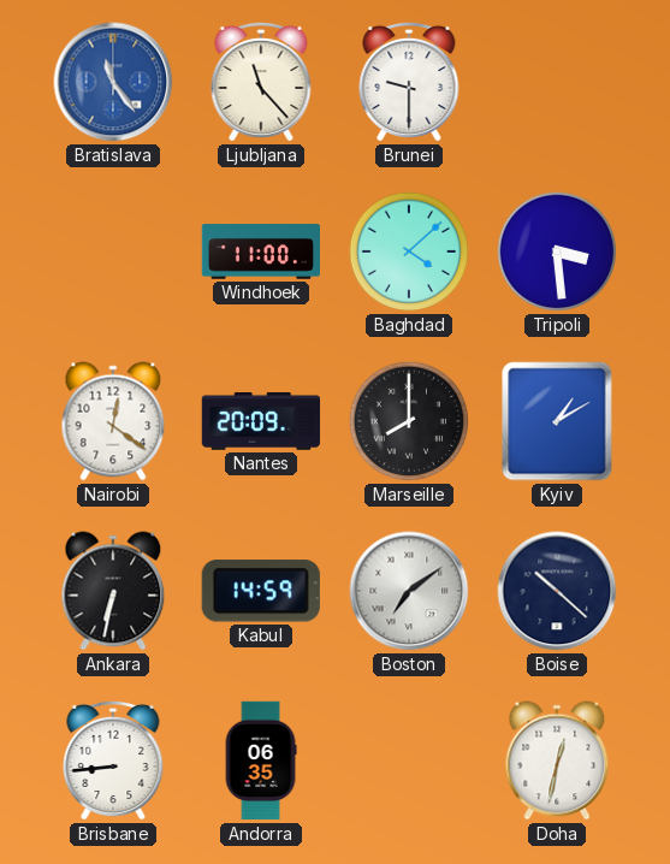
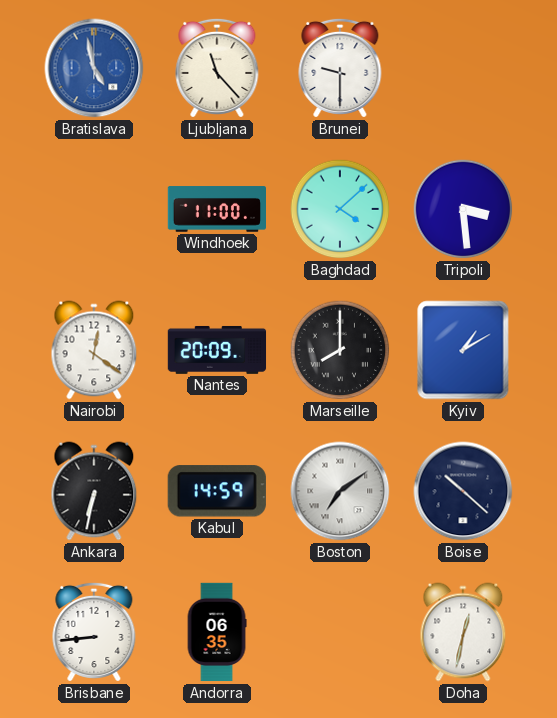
Bratislava: 11:24 -> 4:58 (94, 68)
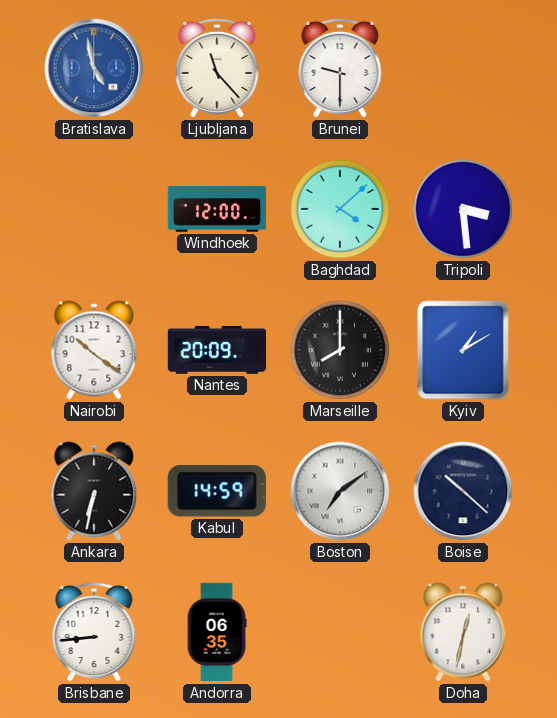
Windhoek: 11:00 -> 12:00 (216, 209)
Nairobi: 12:21 -> 10:21 (94, 350)
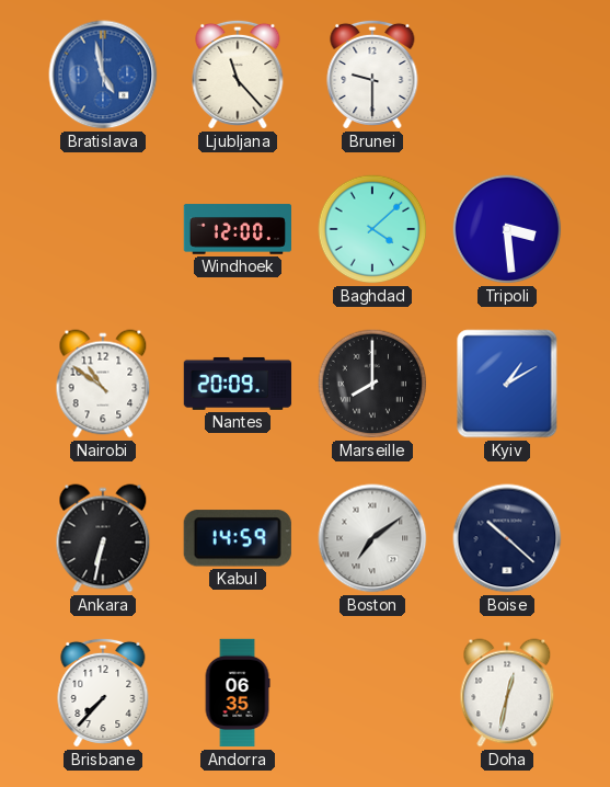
Nairobi: 10:21 -> 10:51 (103, 384)
Brisbane: 8:44 -> 7:37 (103, 693)
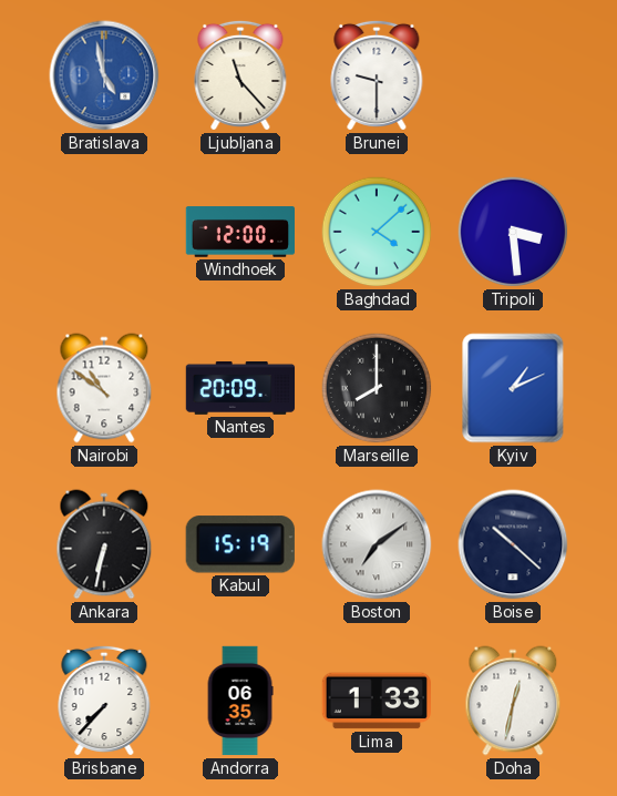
Kyiv: 1:10 -> 1:11 (513, 388)
Kabul: 14:59 -> 15:19 (240, 544)
Lima: none -> 1:33 (376, 701)
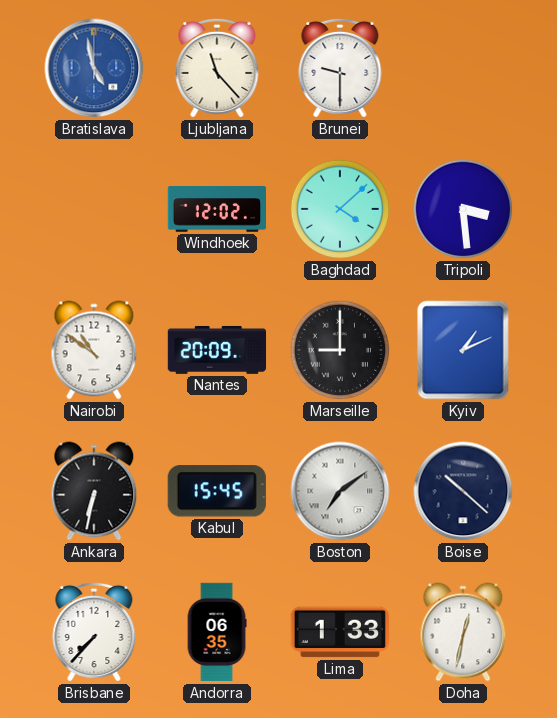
Windhoek: 12:00 -> 12:02 (216, 209)
Marseille: 8:00 -> 9:00 (340, 350)
Kabul: 15:19 -> 15:45 (217, 491)
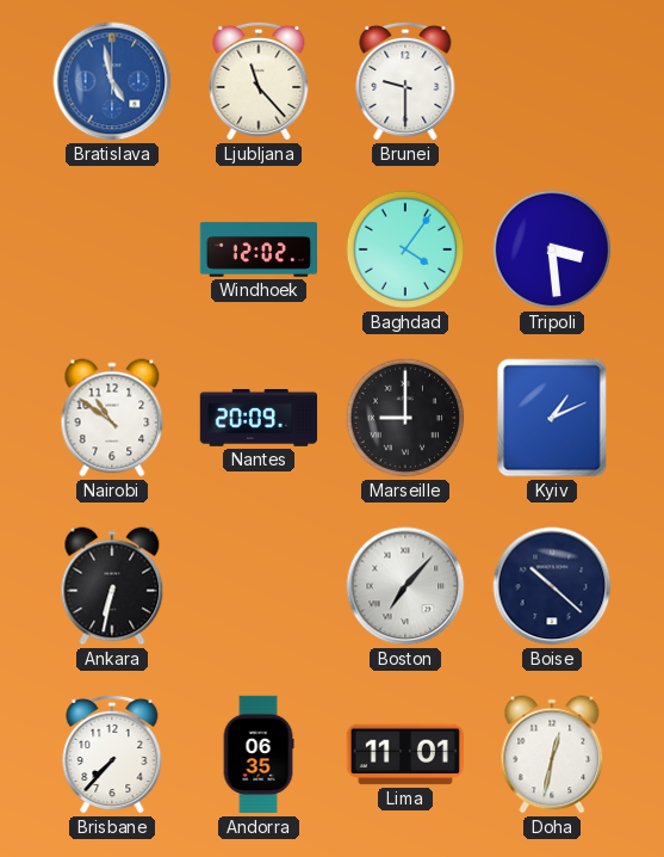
Baghdad: 4:08 -> 4:06 (405, 249)
Kabul: 15:45 -> none (217, 491)
Boston: 7:09 -> 7:07 (405, 586)
Lima: 1:33 -> 11:01 (404, 754)
